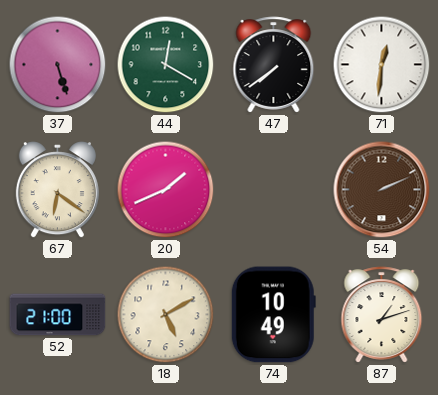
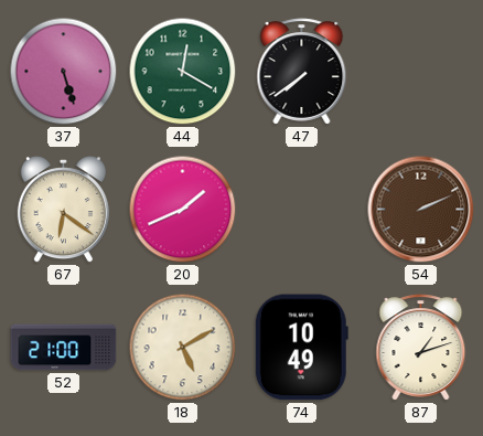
71: 12:31 -> none (382, 65)
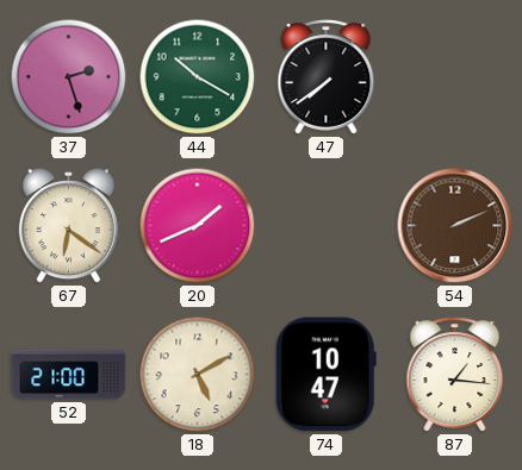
37: 5:27 -> 2:27 (69, 77)
44: 12:20 -> 10:20 (198, 77)
74: 10:49 -> 10:47 (325, 375)
87: 1:12 -> 1:16 (455, 375)
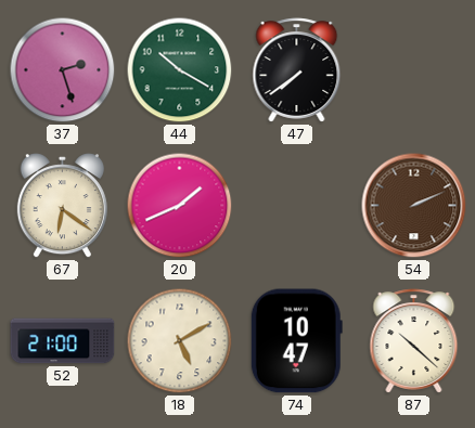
87: 1:16 -> 10:22 (414, 341)
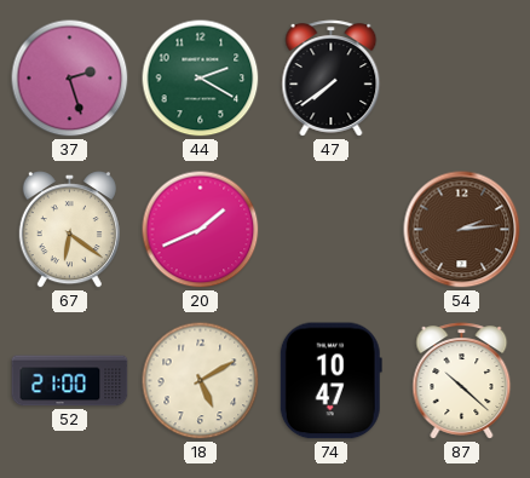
44: 10:20 -> 2:20 (201, 79)
54: 2:11 -> 2:14 (462, 230)
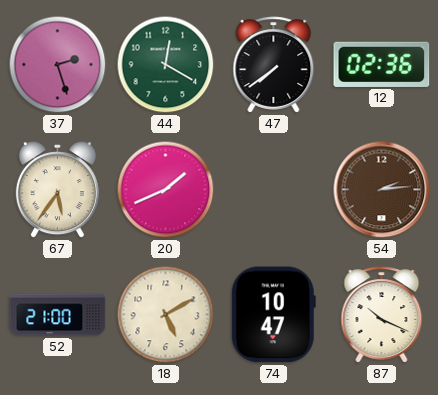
44: 2:20 -> 12:20 (166, 65)
12: none -> 02:36 (382, 64)
67: 6:21 -> 5:36 (57, 190)
87: 10:22 -> 10:19 (382, 315)
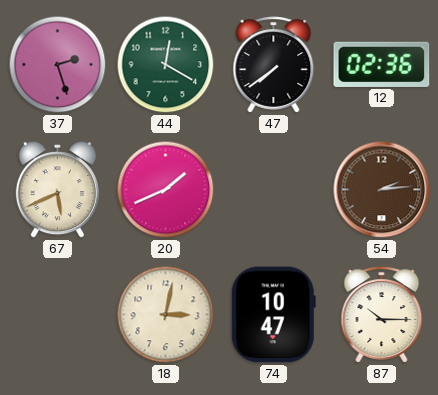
67: 5:36 -> 5:41 (57, 190)
52: 21:00 -> none (58, 315)
18: 5:10 -> 3:02 (166, 315)
87: 10:19 -> 10:15 (382, 315)
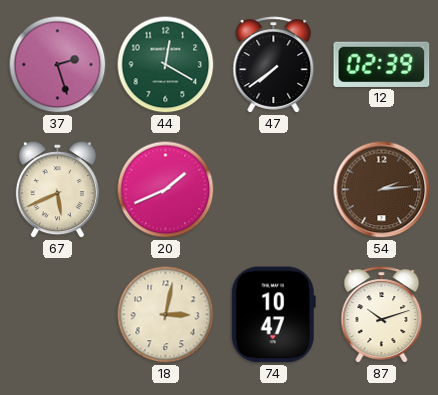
12: 02:36 -> 02:39 (382, 64)
87: 10:15 -> 10:12 (382, 315)
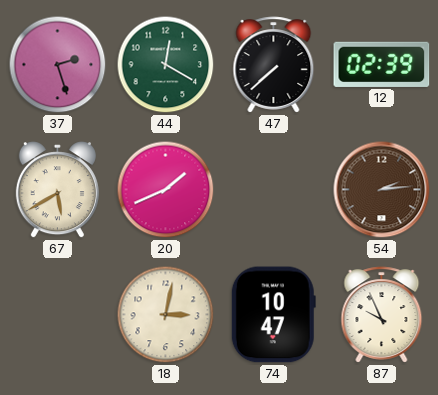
47: 7:39 -> 7:38 (274, 65)
67: 5:41 -> 5:40 (57, 190)
87: 10:12 -> 9:56 (382, 315)
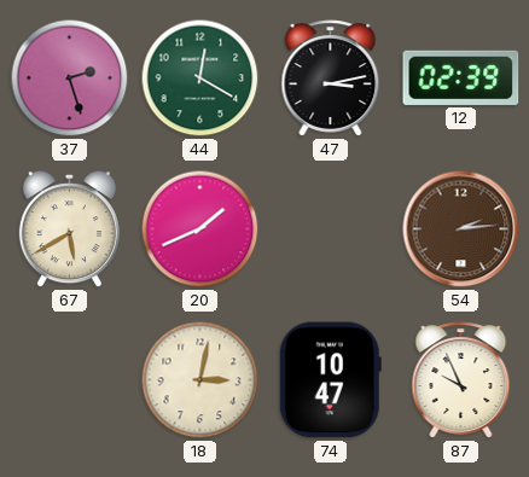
47: 7:38 -> 3:13 (331, 78)
